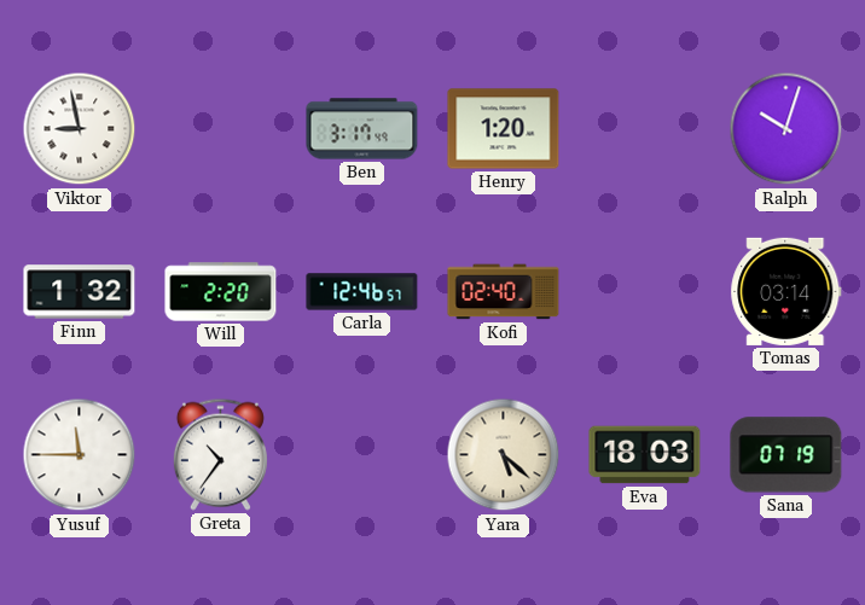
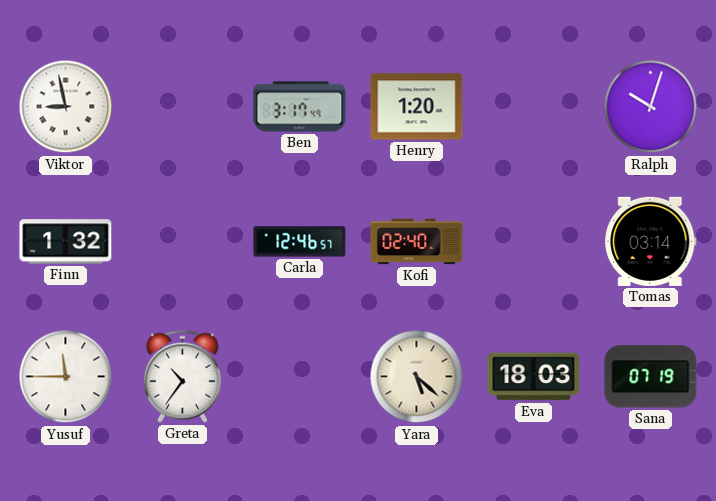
Will: 2:20 -> none (221, 292)
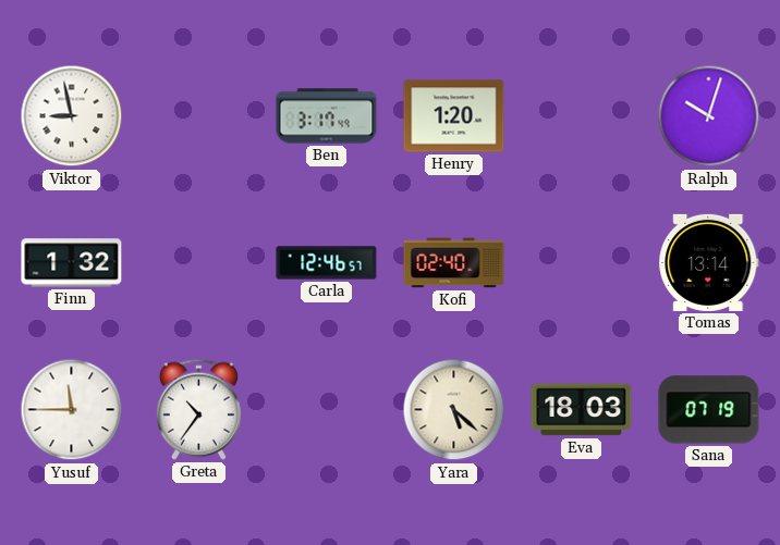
Tomas: 03:14 -> 13:14 (709, 262)
